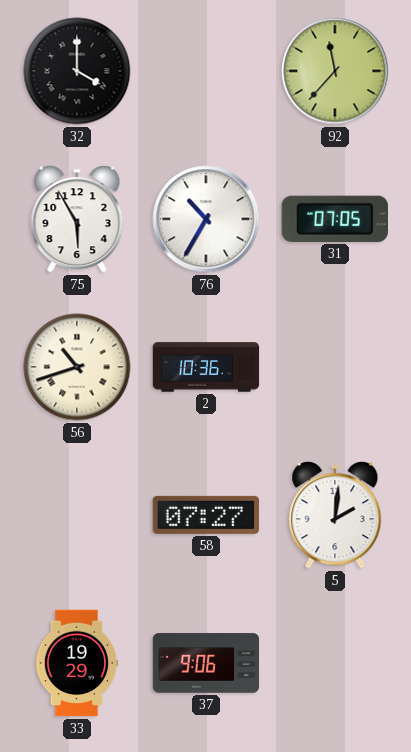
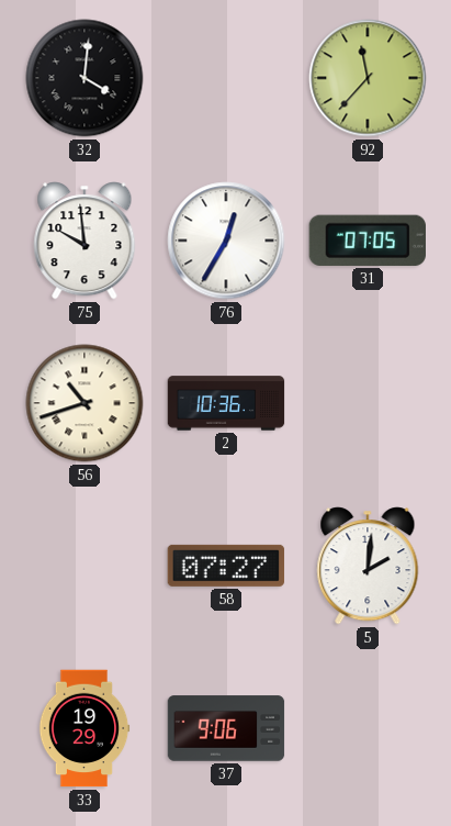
32: 4:00 -> 4:01 (84, 78)
75: 5:55 -> 9:59 (84, 241)
76: 10:35 -> 12:35 (226, 241)
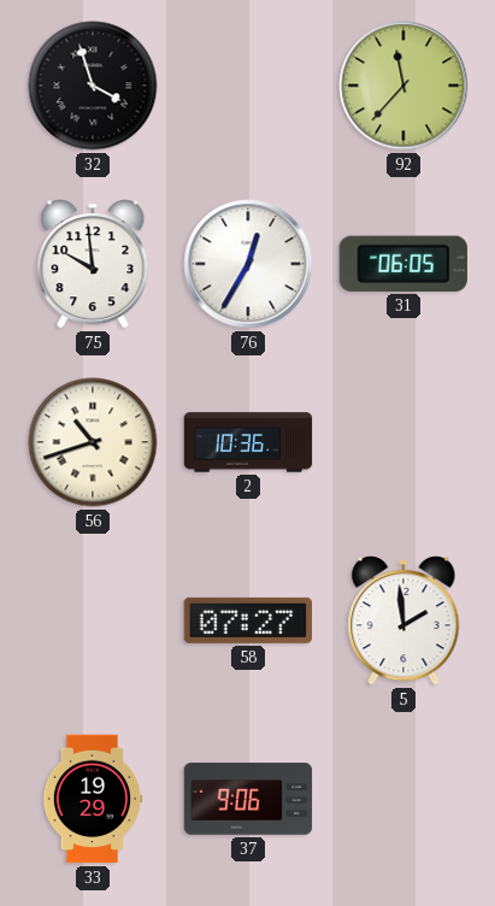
32: 4:01 -> 3:57 (93, 86)
31: 07:05 -> 06:05 (402, 264)
5: 2:01 -> 1:59 (403, 620)
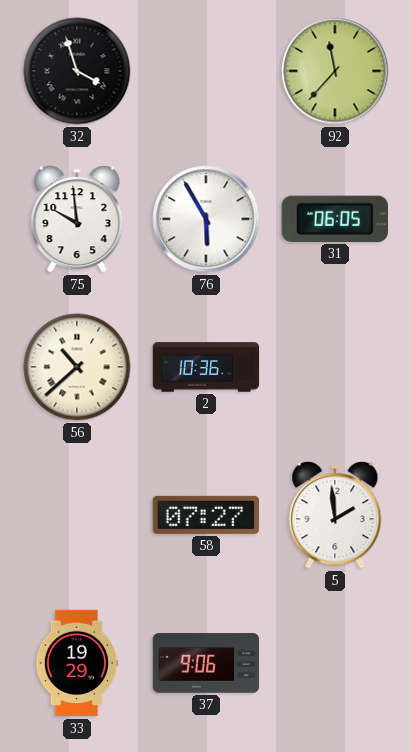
76: 12:35 -> 5:55 (206, 219)
56: 10:42 -> 10:38 (77, 367)
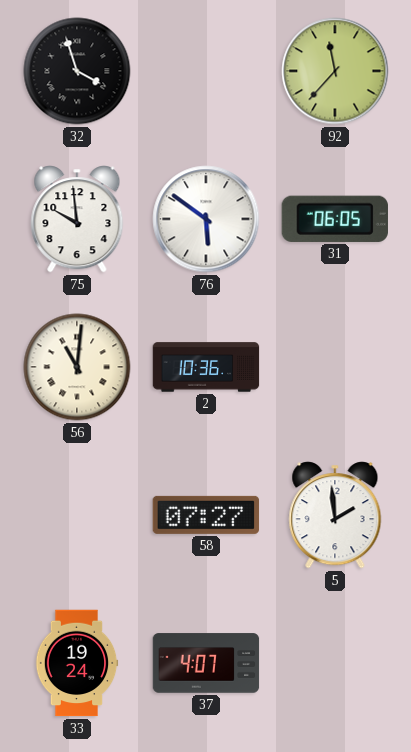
76: 5:55 -> 5:51 (206, 219)
56: 10:38 -> 11:01 (77, 367)
33: 19:29 -> 19:24 (77, 663)
37: 9:06 -> 4:07 (206, 663)
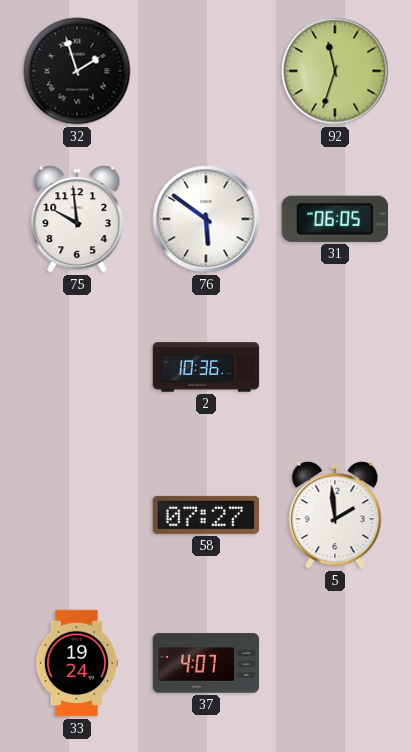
32: 3:57 -> 1:57 (77, 71)
92: 11:37 -> 11:33 (335, 71)
56: 11:01 -> none (77, 367)
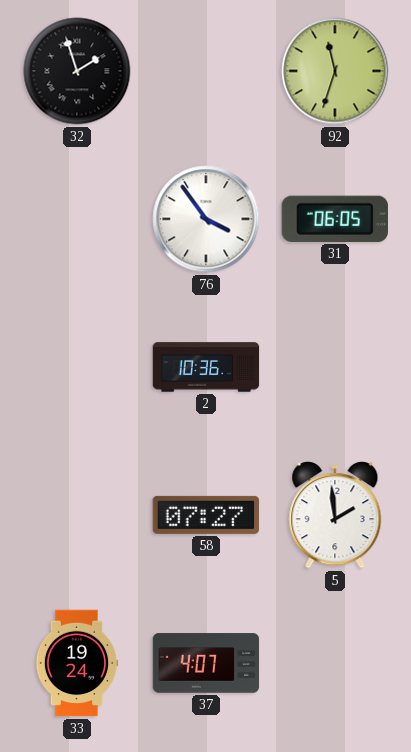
75: 9:59 -> none (77, 219)
76: 5:51 -> 3:54 (206, 219)
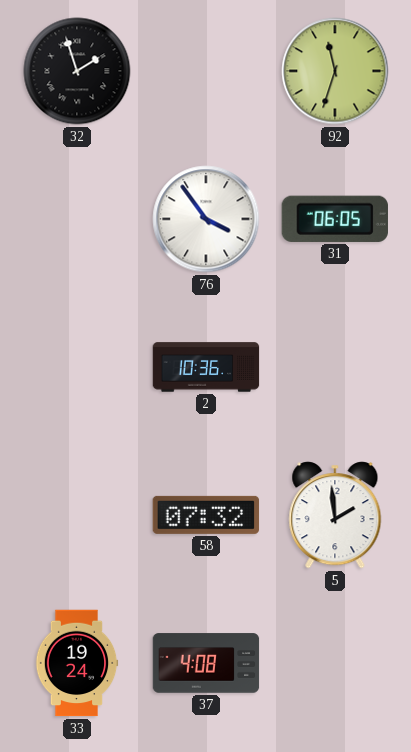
58: 07:27 -> 07:32 (206, 515)
37: 4:07 -> 4:08 (206, 663)
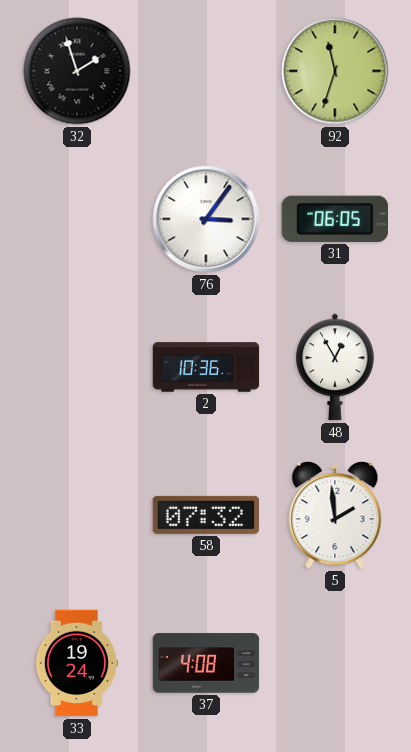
76: 3:54 -> 3:06 (206, 219)
48: none -> 12:55 (335, 367)
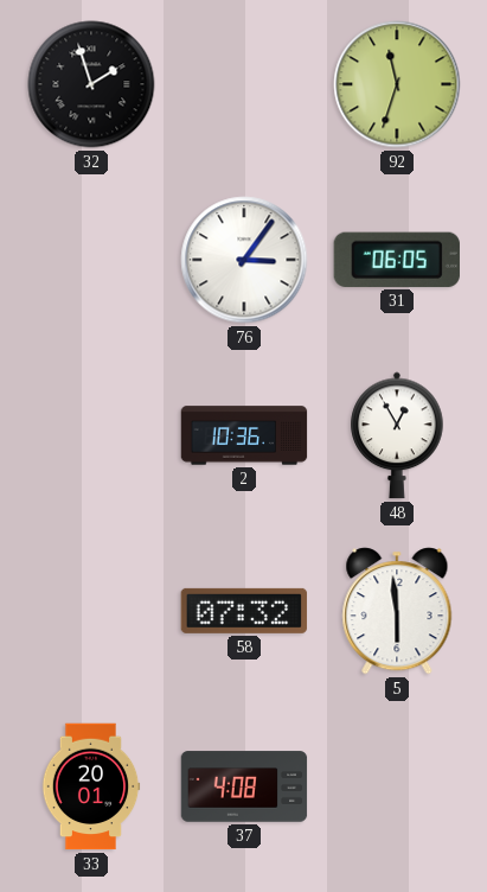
5: 1:59 -> 5:59 (397, 611)
33: 19:24 -> 20:01 (91, 786)
